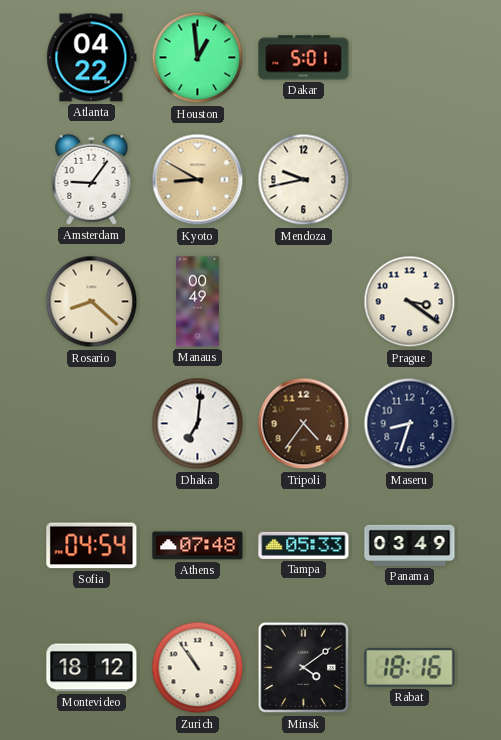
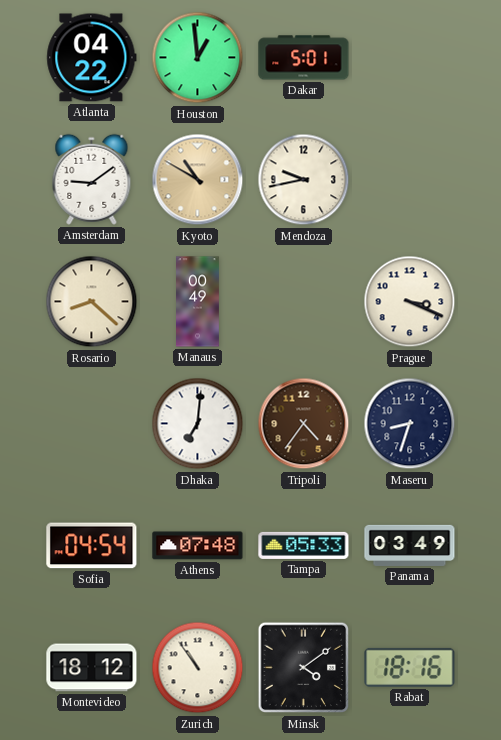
Amsterdam: 9:06 -> 9:09 (92, 179)
Kyoto: 8:50 -> 10:50 (198, 180)
Prague: 3:21 -> 3:19 (410, 302)
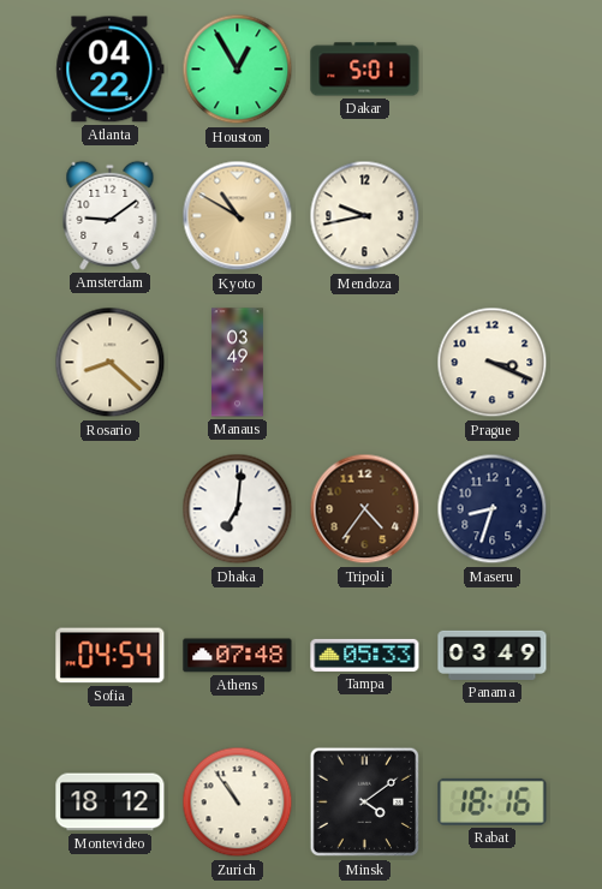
Houston: 12:59 -> 12:55 (238, 70)
Manaus: 00:49 -> 03:49 (238, 363)
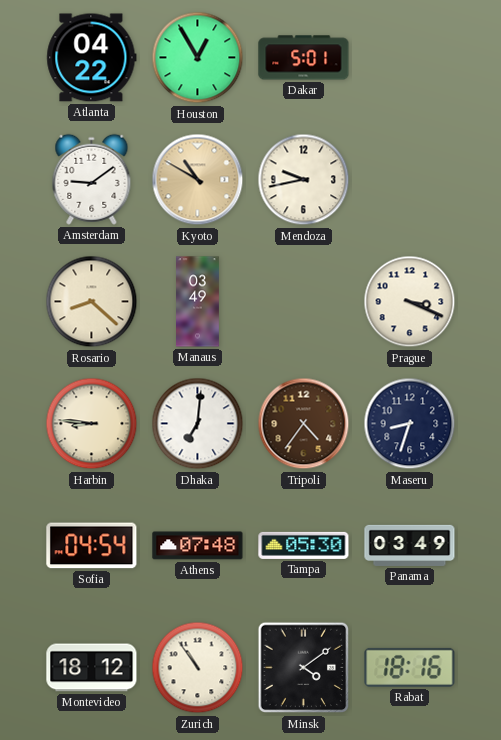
Harbin: none -> 8:46 (92, 424)
Tampa: 05:33 -> 05:30 (304, 545)
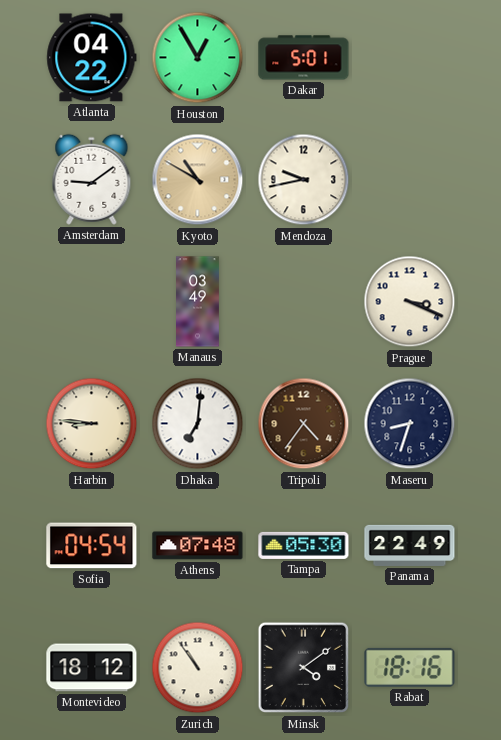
Rosario: 8:22 -> none (92, 302)
Panama: 03:49 -> 22:49 (410, 545)
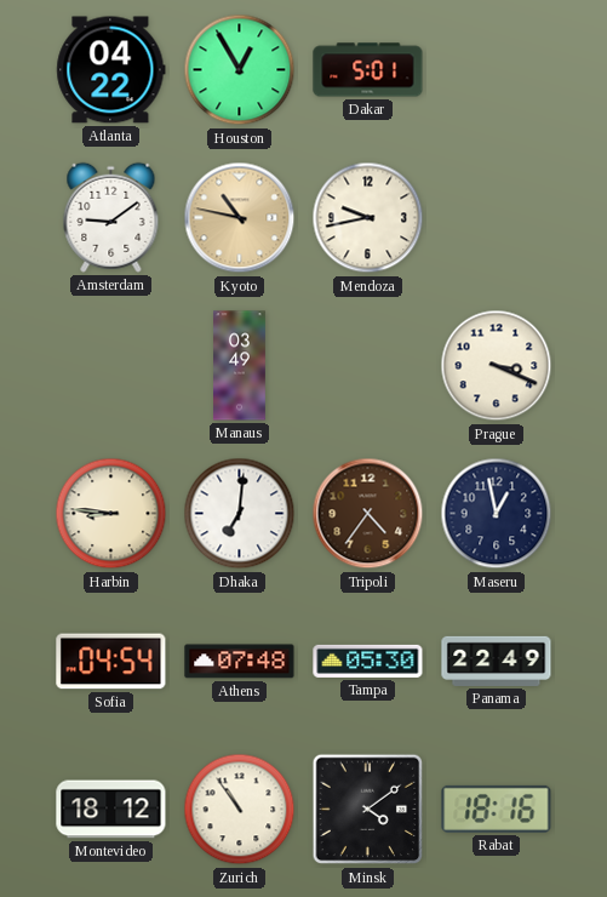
Kyoto: 10:50 -> 10:47 (240, 218)
Maseru: 8:33 -> 12:58 (497, 514)
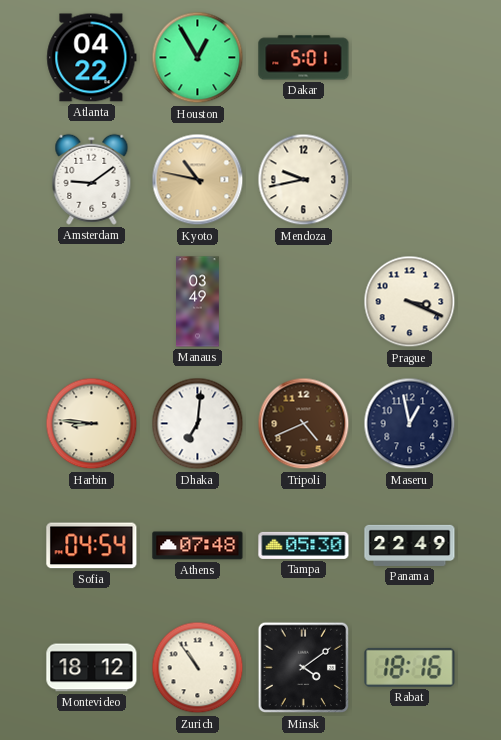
Tripoli: 4:36 -> 4:41 (304, 424)
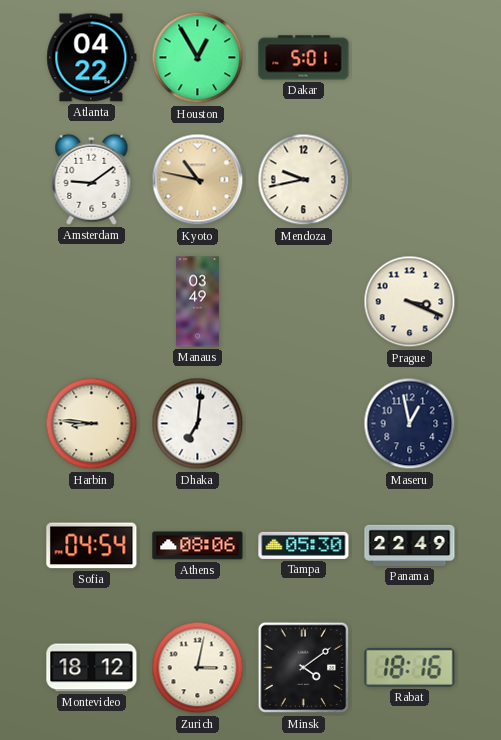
Tripoli: 4:41 -> none (304, 424)
Athens: 07:48 -> 08:06 (198, 546)
Zurich: 10:54 -> 3:02 (198, 668)
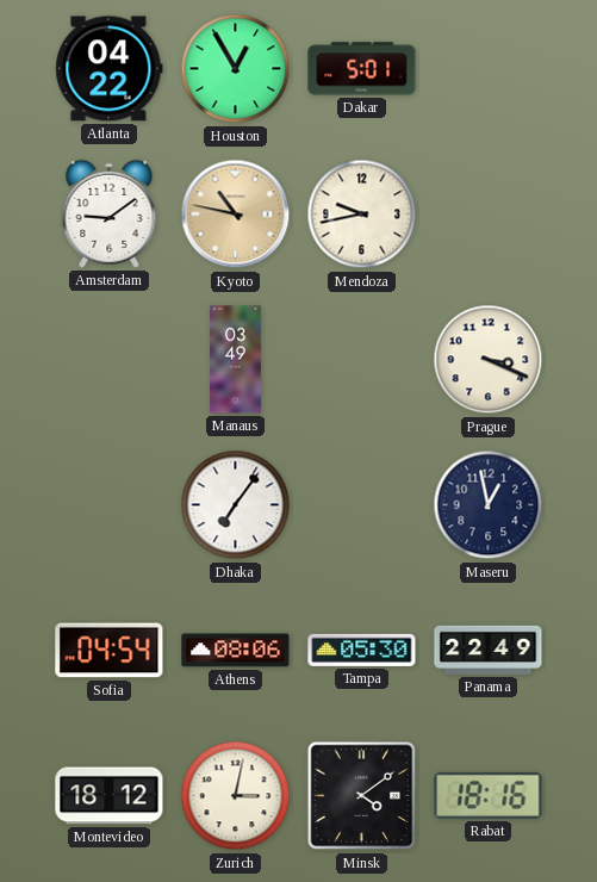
Harbin: 8:46 -> none (92, 424)
Dhaka: 7:01 -> 7:06 (236, 505)
